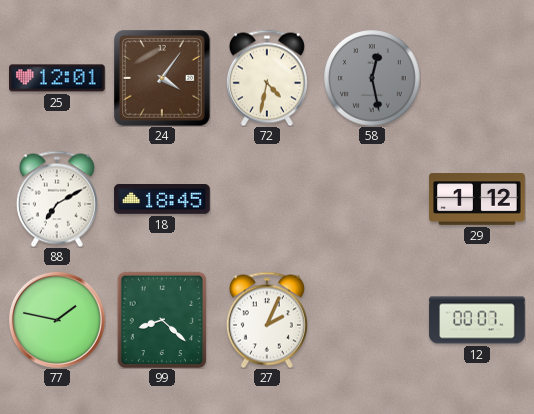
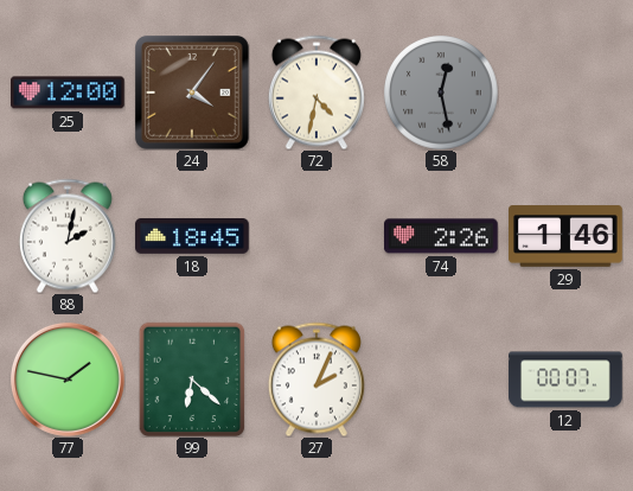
25: 12:01 -> 12:00 (69, 93)
88: 7:10 -> 2:02 (68, 236)
74: none -> 2:26 (442, 236)
29: 1:12 -> 1:46 (565, 236)
99: 8:22 -> 6:22 (192, 380)
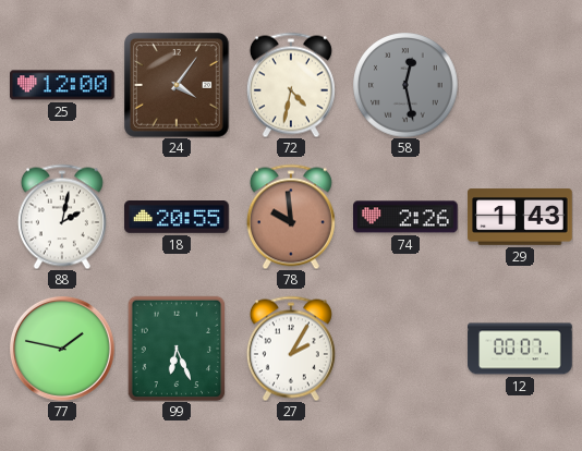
18: 18:45 -> 20:55 (177, 218)
78: none -> 9:59 (291, 217)
29: 1:46 -> 1:43 (520, 217)
99: 6:22 -> 6:26 (177, 349)
27: 2:04 -> 2:05 (291, 349)
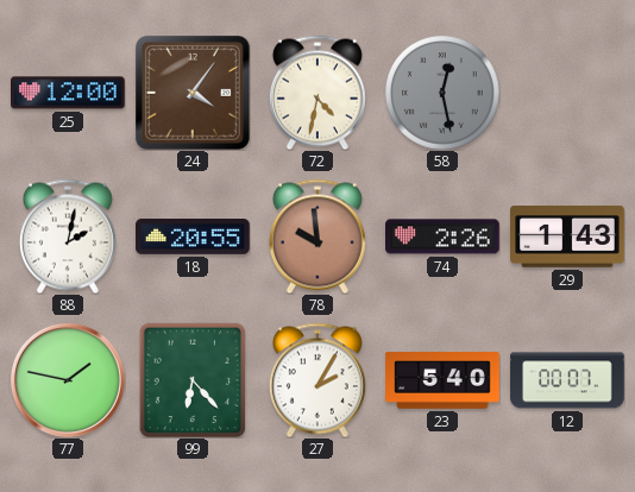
99: 6:26 -> 6:23 (193, 380)
23: none -> 5:40 (442, 380)
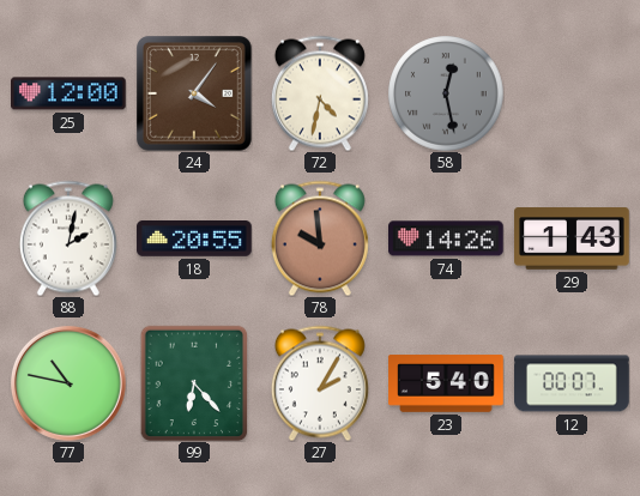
74: 2:26 -> 14:26 (447, 238)
77: 1:47 -> 10:47 (68, 383)
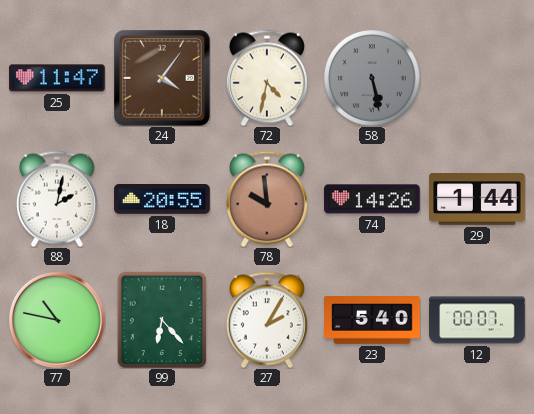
25: 12:00 -> 11:47 (58, 78)
58: 12:28 -> 5:28 (372, 78)
29: 1:43 -> 1:44 (477, 199)
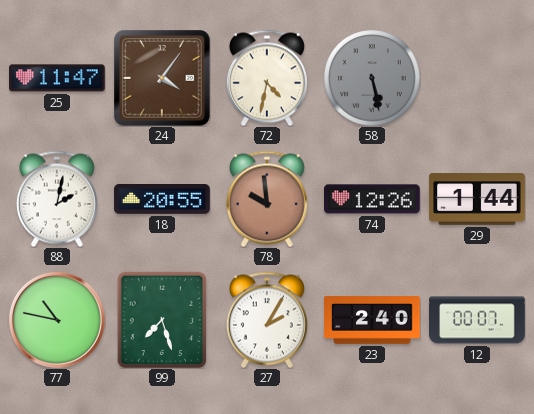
74: 14:26 -> 12:26 (373, 199)
99: 6:23 -> 7:27 (162, 320)
23: 5:40 -> 2:40 (372, 320)
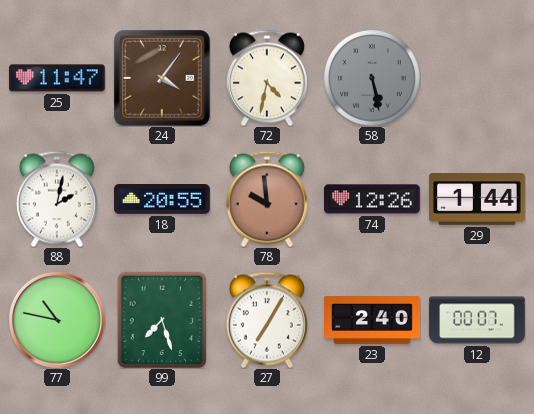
27: 2:05 -> 7:05 (267, 320)
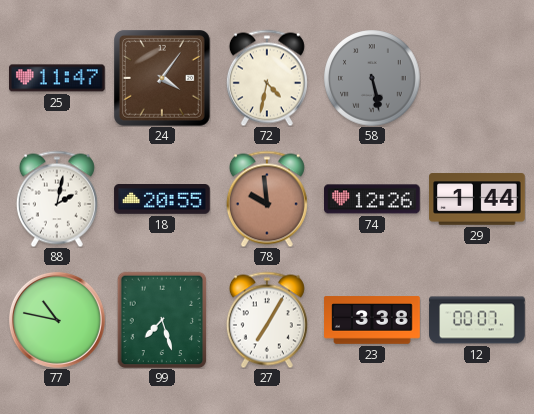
23: 2:40 -> 3:38 (372, 320)
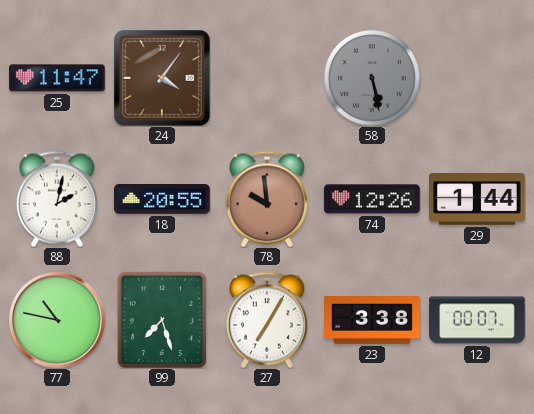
72: 4:32 -> none (267, 78)
